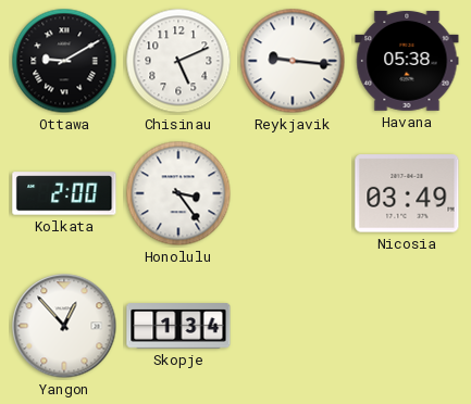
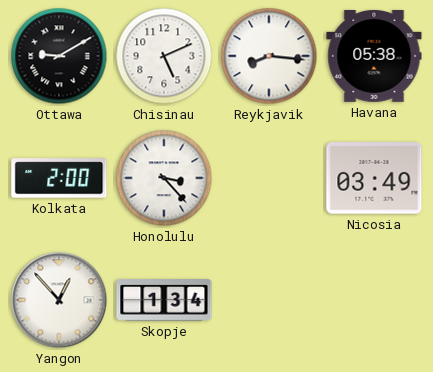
Reykjavik: 9:16 -> 8:16 (269, 56)
Honolulu: 3:24 -> 3:23 (164, 178)
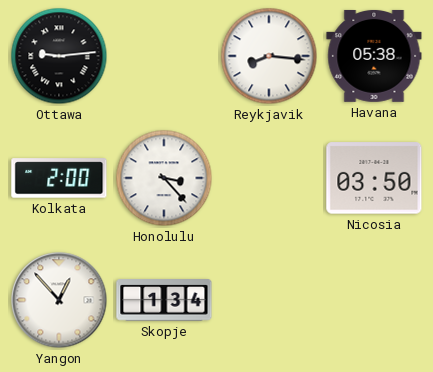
Ottawa: 9:10 -> 9:14 (59, 56)
Chisinau: 5:11 -> none (164, 56)
Nicosia: 03:49 -> 03:50 (374, 178)
